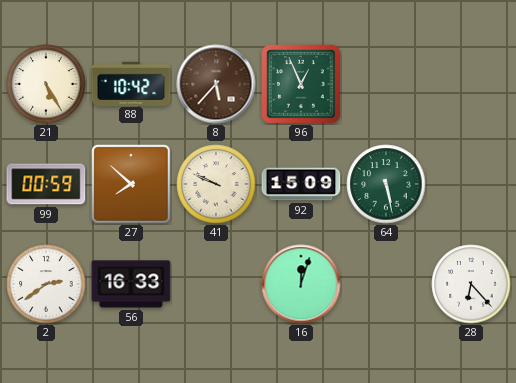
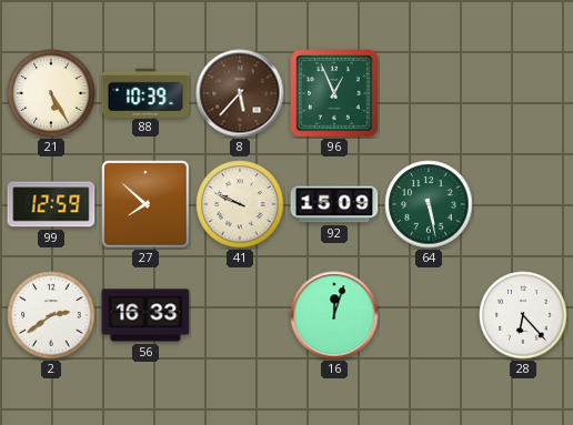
88: 10:42 -> 10:39 (145, 92)
99: 00:59 -> 12:59 (51, 204)
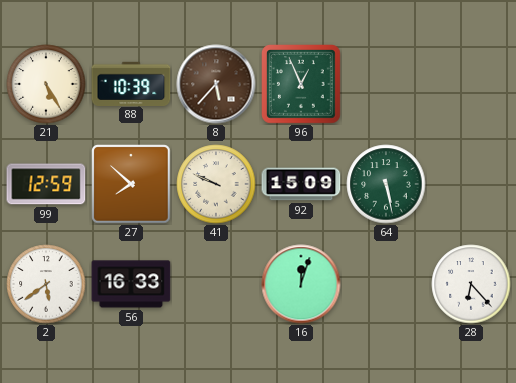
2: 2:39 -> 5:39 (46, 284)
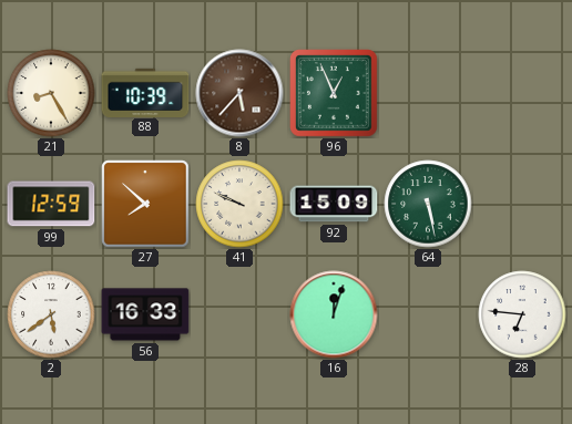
21: 5:25 -> 8:25 (51, 93)
28: 6:23 -> 6:46 (522, 314)
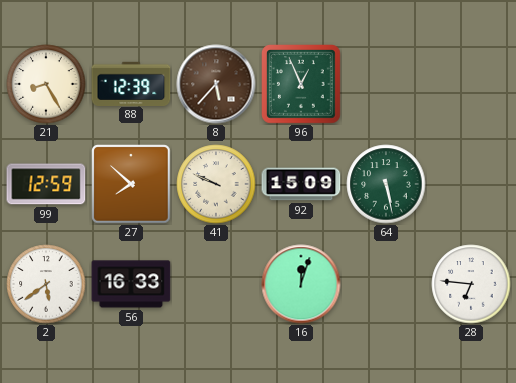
88: 10:39 -> 12:39 (131, 83)
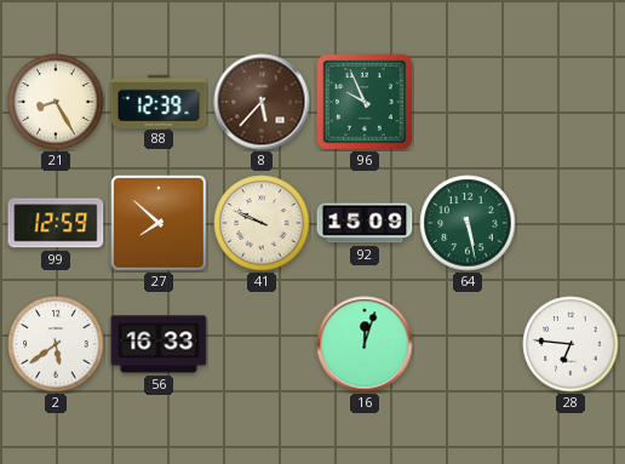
96: 12:56 -> 9:56 (366, 103)
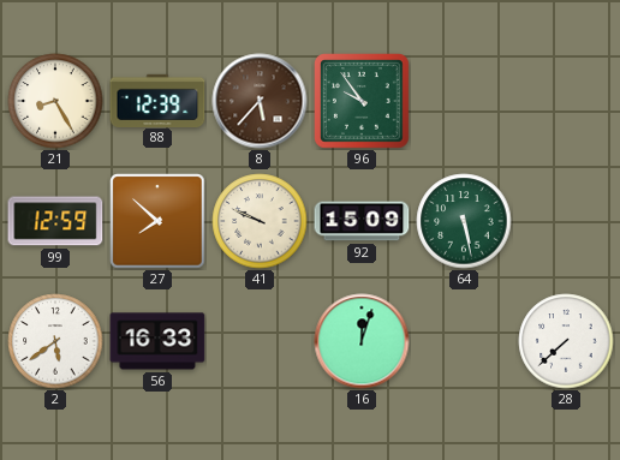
96: 9:56 -> 9:54 (363, 102)
28: 6:46 -> 7:38 (566, 341)
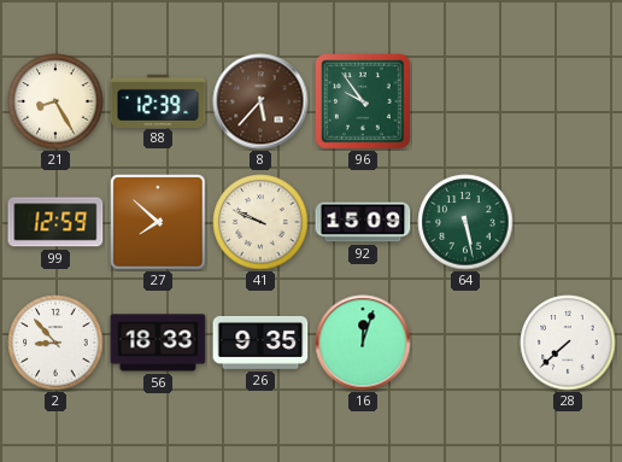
2: 5:39 -> 8:53 (55, 343)
56: 16:33 -> 18:33 (158, 343)
26: none -> 9:35 (260, 344)
